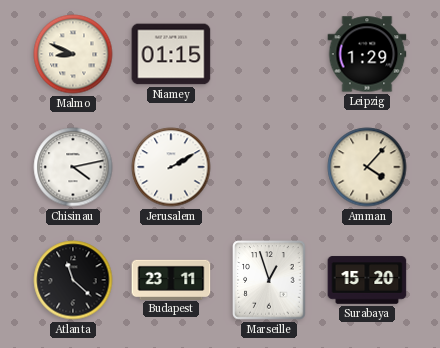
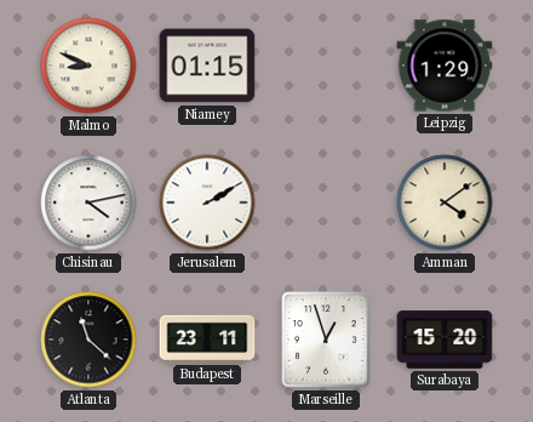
Amman: 4:07 -> 4:09 (445, 203)
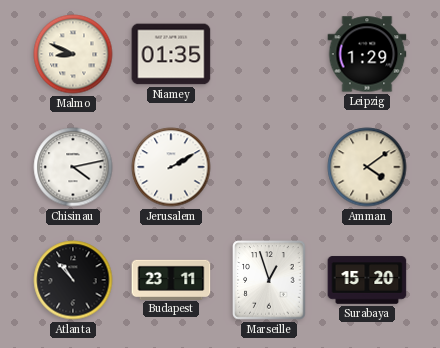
Niamey: 01:15 -> 01:35 (171, 54)
Atlanta: 11:22 -> 10:53 (73, 280)
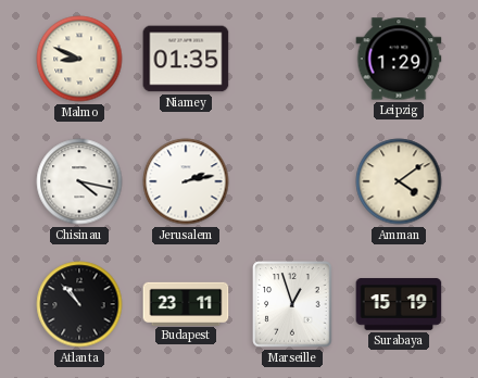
Chisinau: 4:13 -> 4:17 (79, 181)
Jerusalem: 2:10 -> 2:13 (186, 181)
Surabaya: 15:20 -> 15:19 (399, 304)
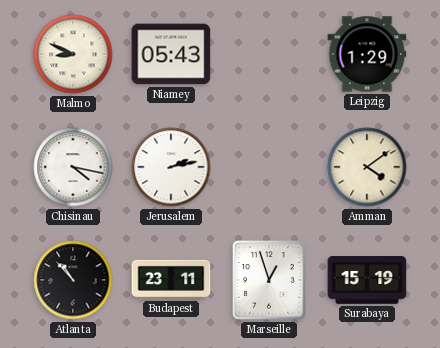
Niamey: 01:35 -> 05:43 (171, 54)
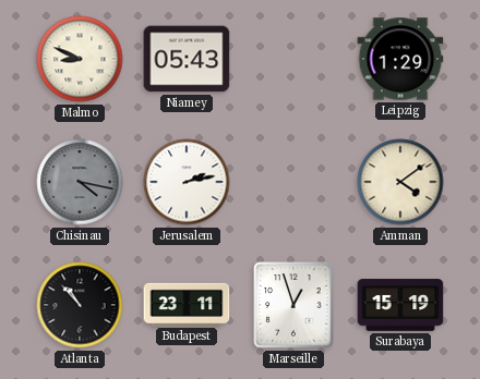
Chisinau dial: white -> grey (80, 182)
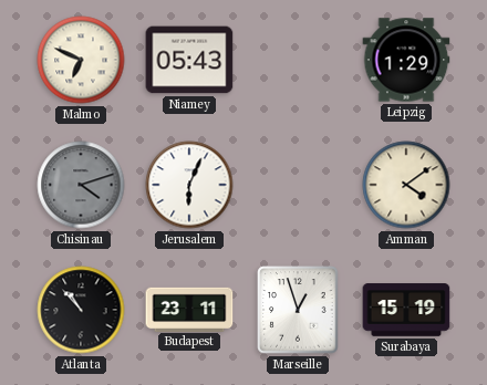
Malmo: 8:49 -> 6:49 (81, 60)
Chisinau: 4:17 -> 4:12 (81, 185)
Jerusalem: 2:13 -> 6:04 (189, 185)
